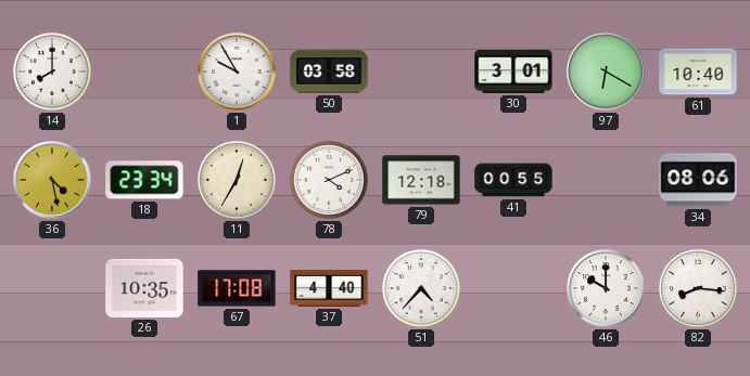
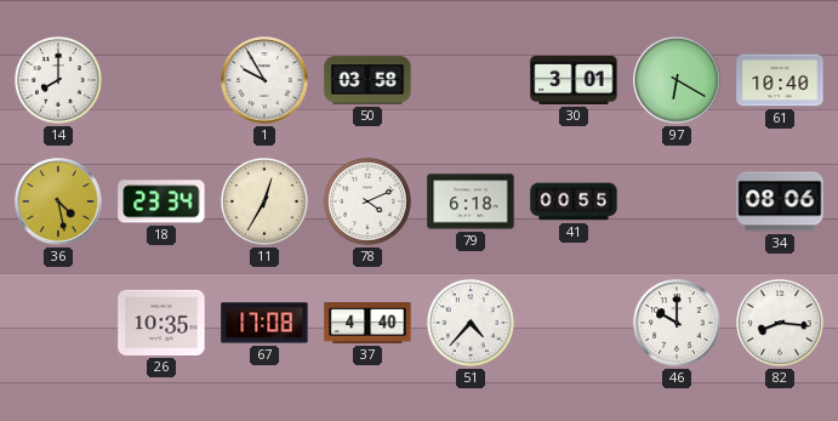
79: 12:18 -> 6:18 (471, 201)
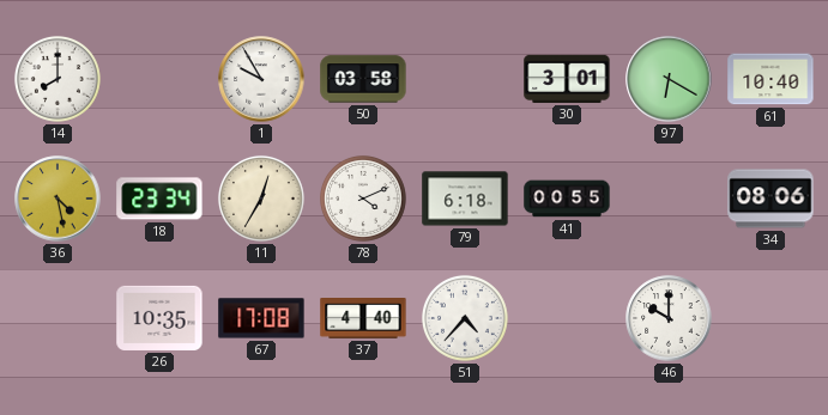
82: 8:16 -> none (780, 323)
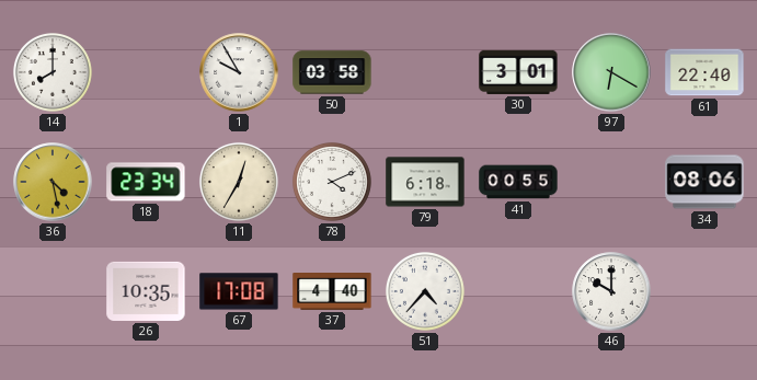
61: 10:40 -> 22:40 (704, 72)
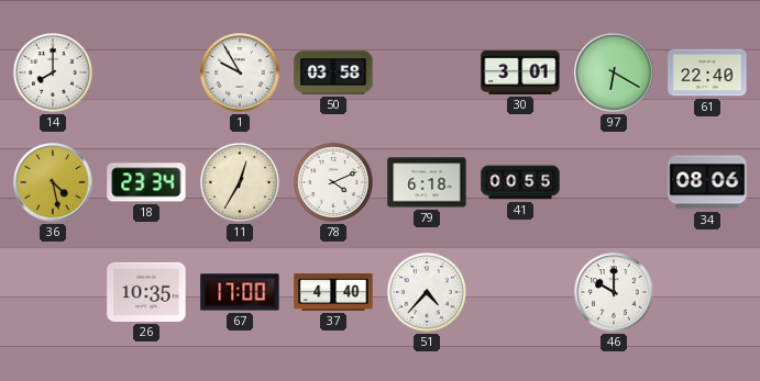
67: 17:08 -> 17:00 (240, 292)
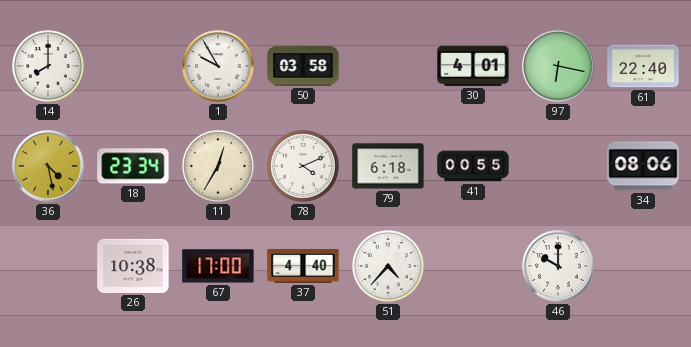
30: 3:01 -> 4:01 (473, 66)
97: 6:20 -> 6:17 (558, 66)
26: 10:35 -> 10:38 (133, 266)
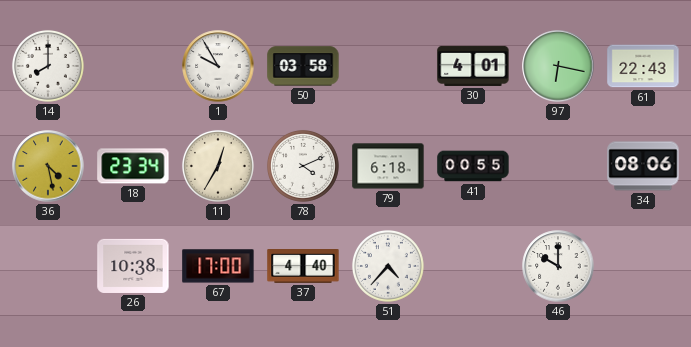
61: 22:40 -> 22:43 (643, 66)
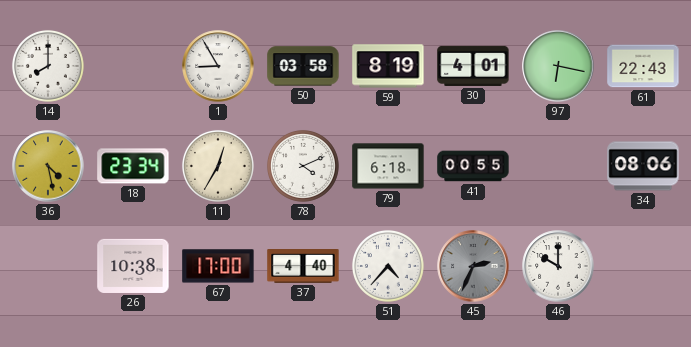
1: 9:55 -> 8:55 (218, 66)
59: none -> 8:19 (388, 66)
45: none -> 2:34 (473, 266)
